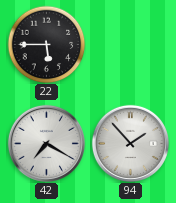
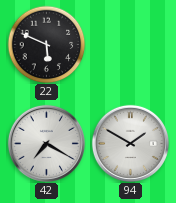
22: 5:45 -> 5:49 (46, 44)
94: 1:53 -> 1:50 (130, 143)
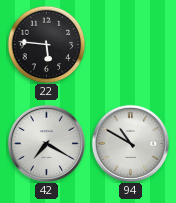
22: 5:49 -> 5:46 (46, 44)
94: 1:50 -> 10:50 (130, 143)
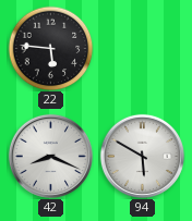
42: 7:20 -> 8:19 (50, 156)
94: 10:50 -> 5:50 (142, 156)
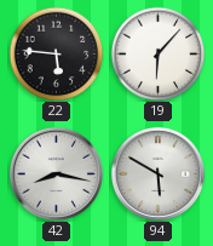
19: none -> 6:07 (157, 53)
42: 8:19 -> 8:17 (56, 173)
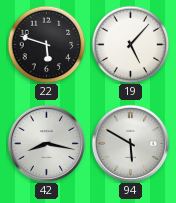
22: 5:46 -> 5:48 (46, 44)
19: 6:07 -> 5:07 (130, 44)
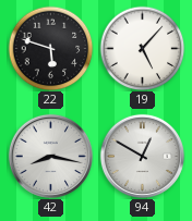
94: 5:50 -> 12:50 (142, 156)
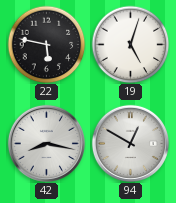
22: 5:48 -> 5:47 (46, 44)
19: 5:07 -> 5:03 (130, 44)
